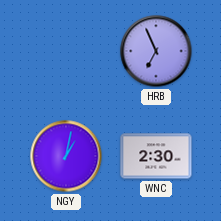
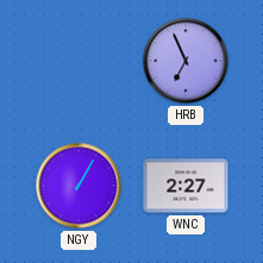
NGY: 1:02 -> 1:05 (79, 186)
WNC: 2:30 -> 2:27 (186, 186)
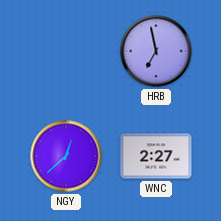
HRB: 6:56 -> 6:58 (156, 51)
NGY: 1:05 -> 12:38 (66, 156)
